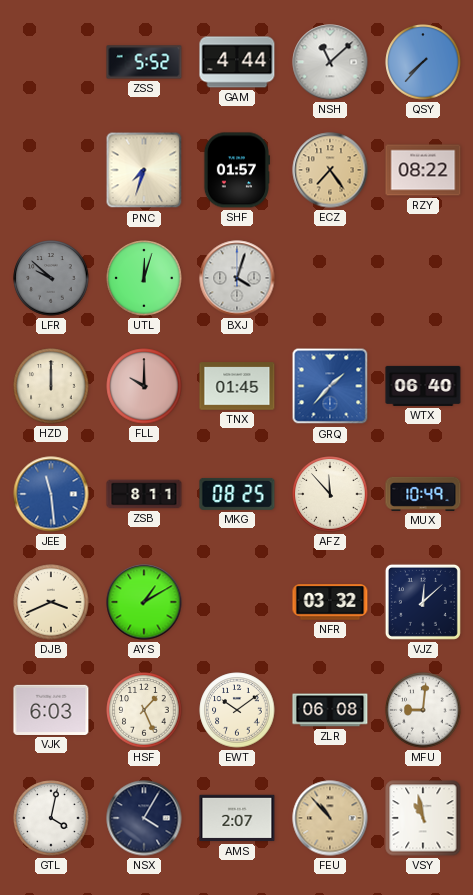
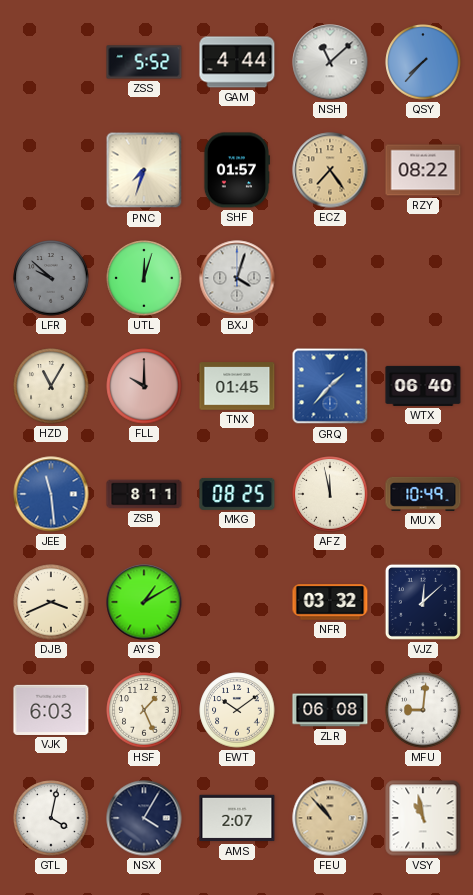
HZD: 12:00 -> 11:05 (51, 386)
AFZ: 11:53 -> 11:58 (330, 494)
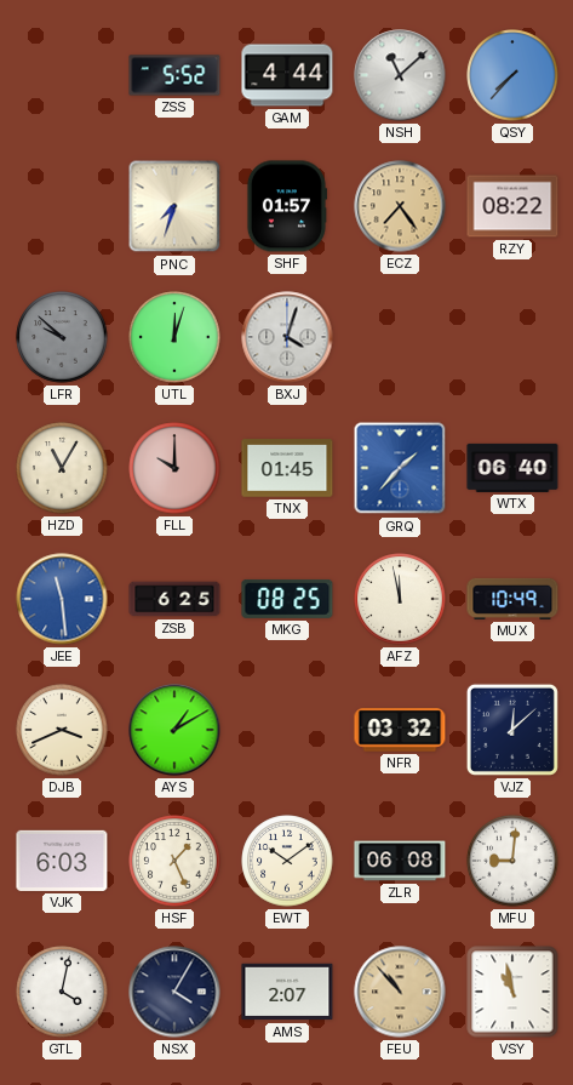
ZSB: 8:11 -> 6:25 (174, 599)
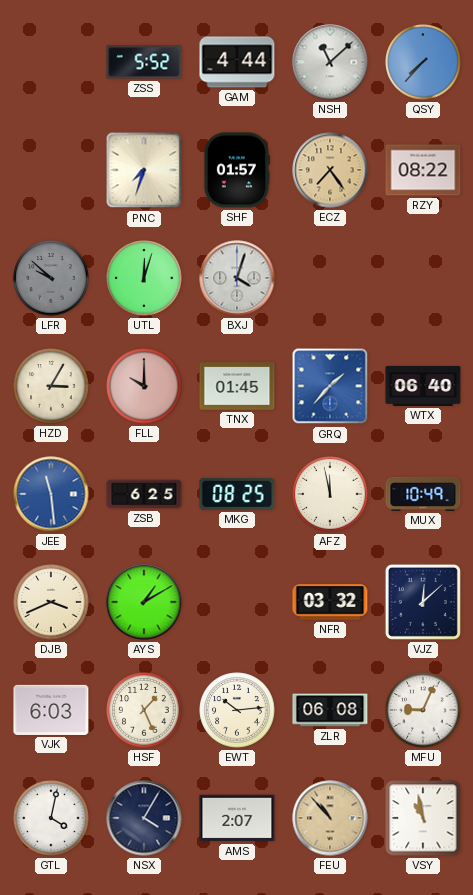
HZD: 11:05 -> 3:05 (51, 386)
EWT: 10:09 -> 10:14 (237, 710)
MFU: 9:01 -> 9:04 (423, 710)
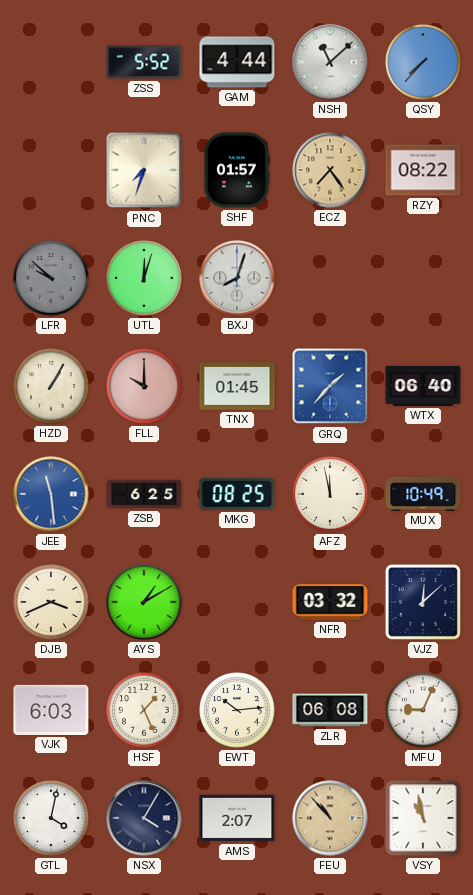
BXJ: 4:03 -> 8:03 (237, 278)
HZD: 3:05 -> 1:05 (51, 386)
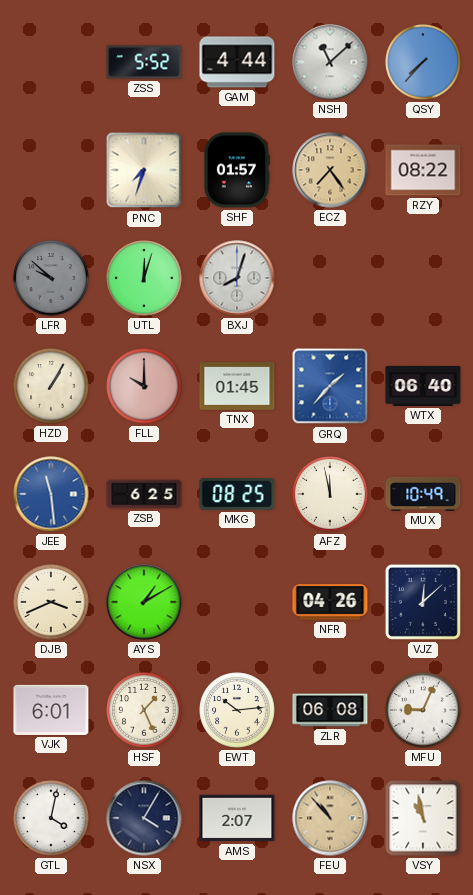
NFR: 03:32 -> 04:26 (330, 602)
VJK: 6:03 -> 6:01 (51, 710)
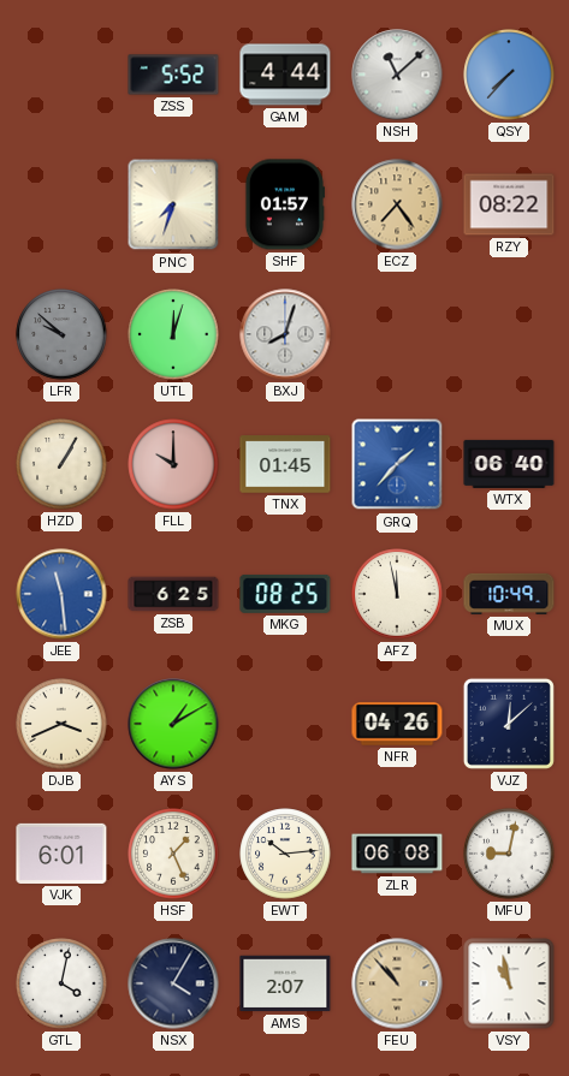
MFU: 9:04 -> 9:02 (509, 854)
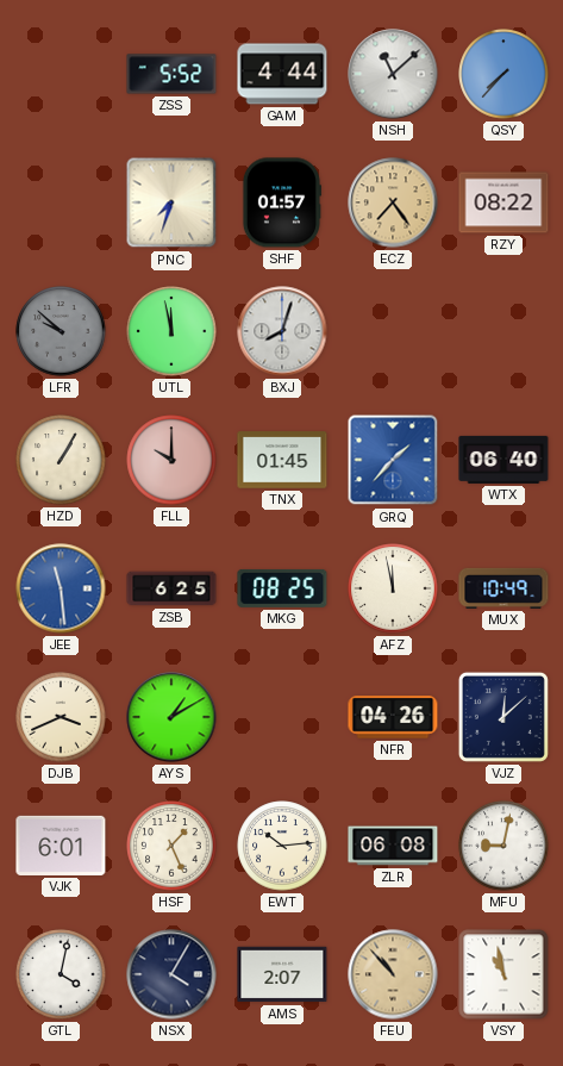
UTL: 12:03 -> 11:58 (171, 331)
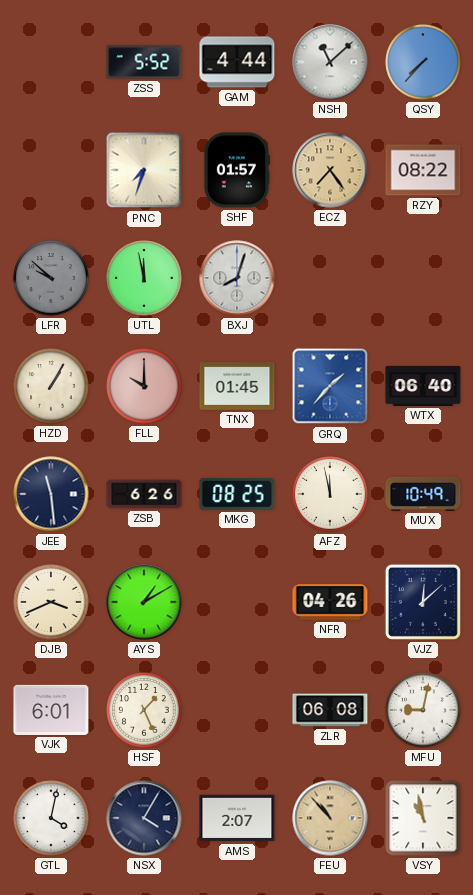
JEE dial: blue -> navy (51, 494)
ZSB: 6:25 -> 6:26 (144, 494)
EWT: 10:14 -> none (282, 846)
